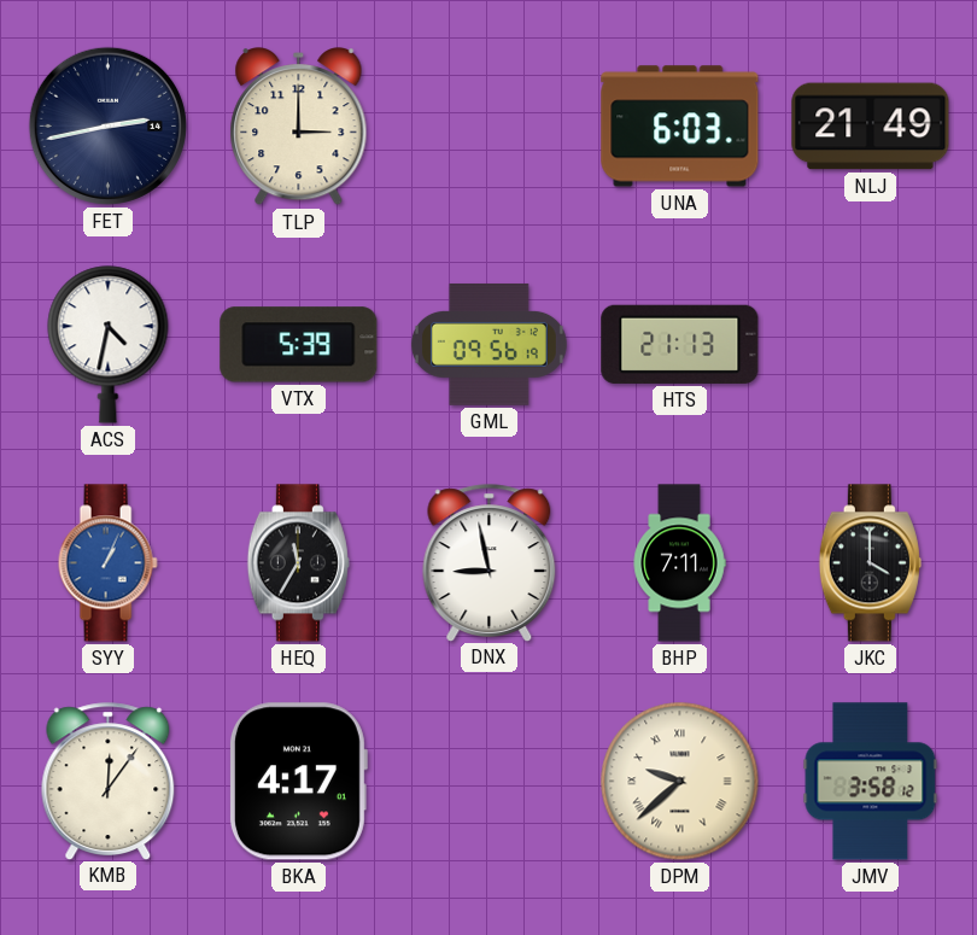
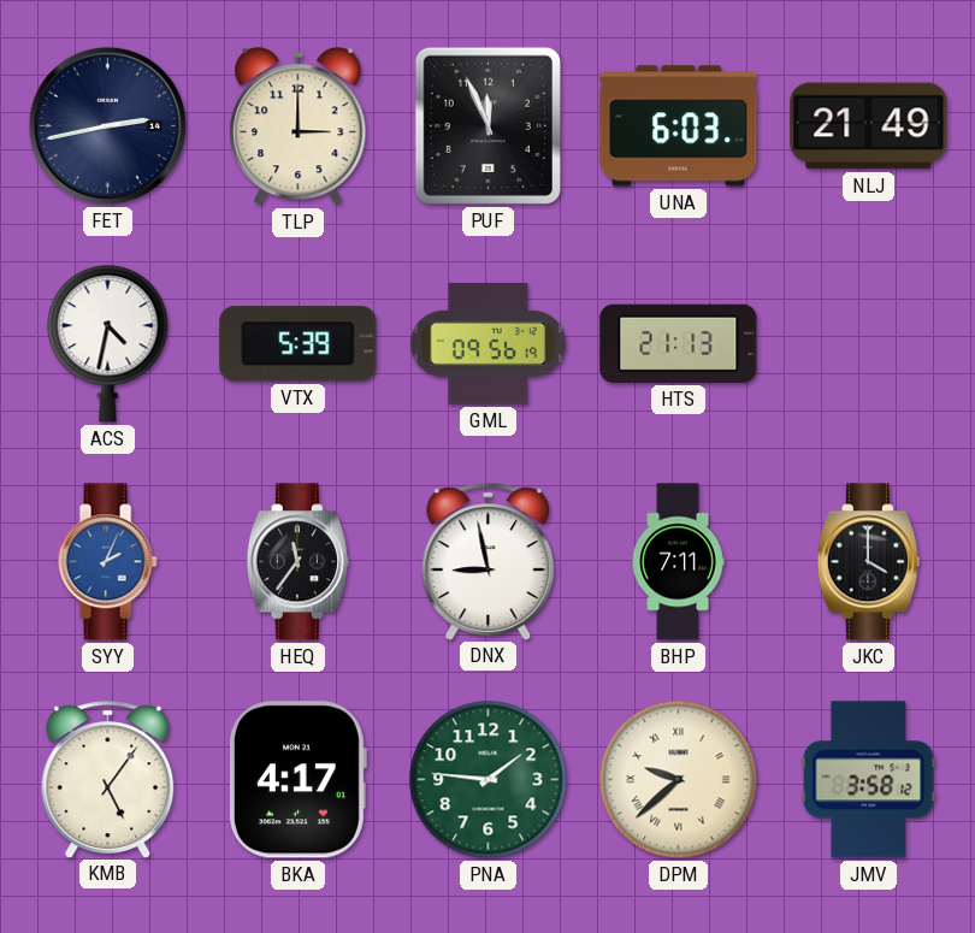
PUF: none -> 11:56 (487, 125)
SYY: 1:04 -> 2:04 (107, 562)
HEQ: 11:35 -> 11:36 (297, 562)
KMB: 12:06 -> 5:06 (108, 779)
PNA: none -> 1:46 (489, 780)
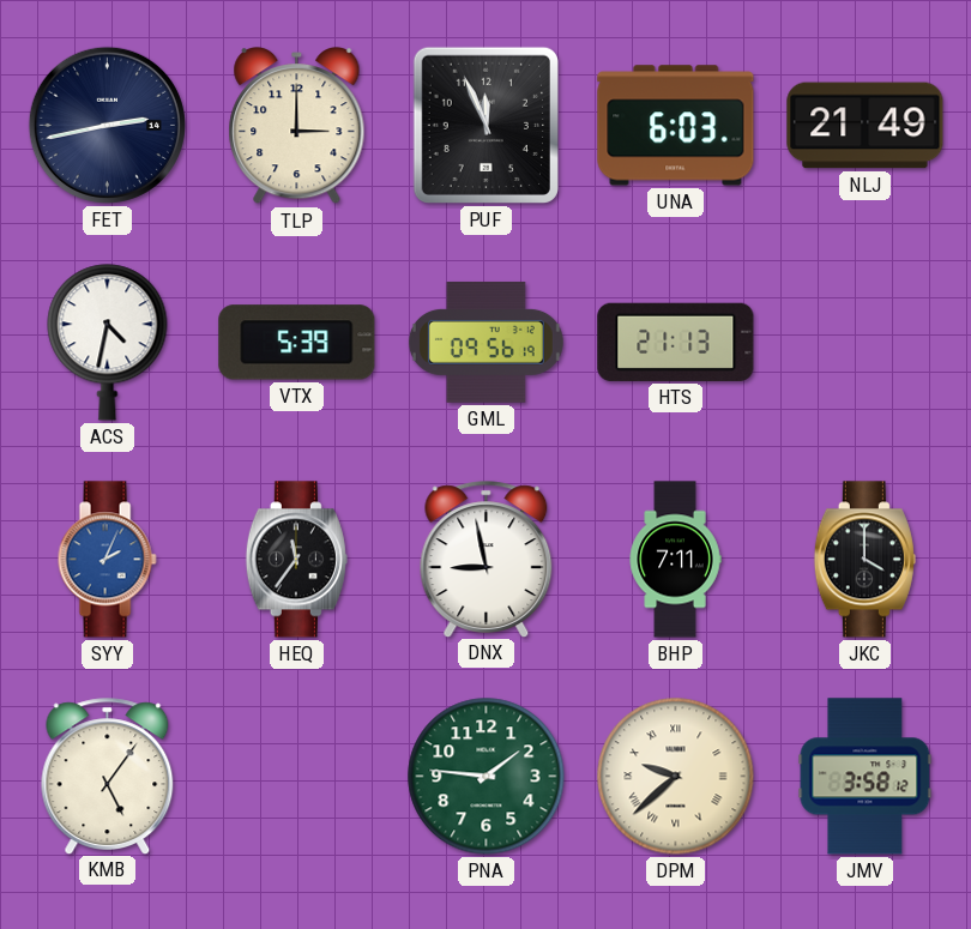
BKA: 4:17 -> none (297, 780)
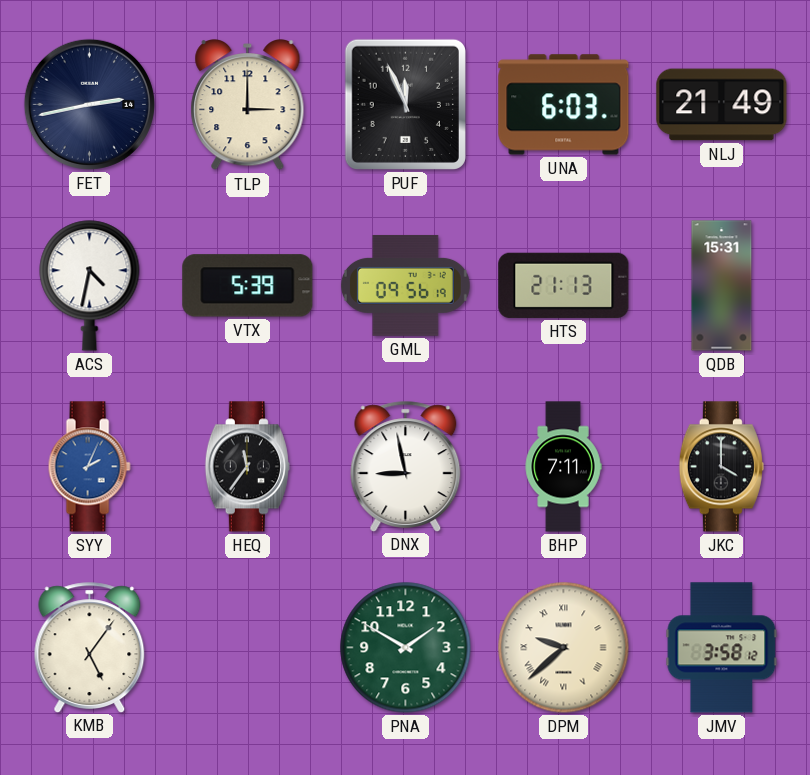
QDB: none -> 15:31 (722, 286)
PNA: 1:46 -> 1:50 (406, 648)
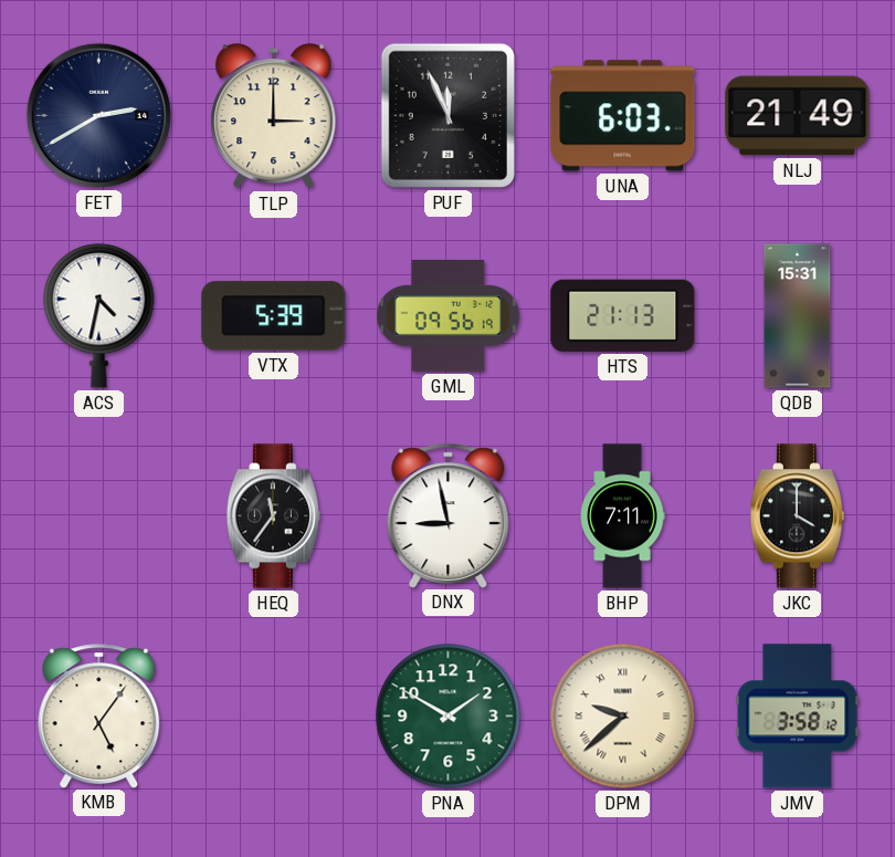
FET: 2:43 -> 2:40 (98, 115)
SYY: 2:04 -> none (89, 467)
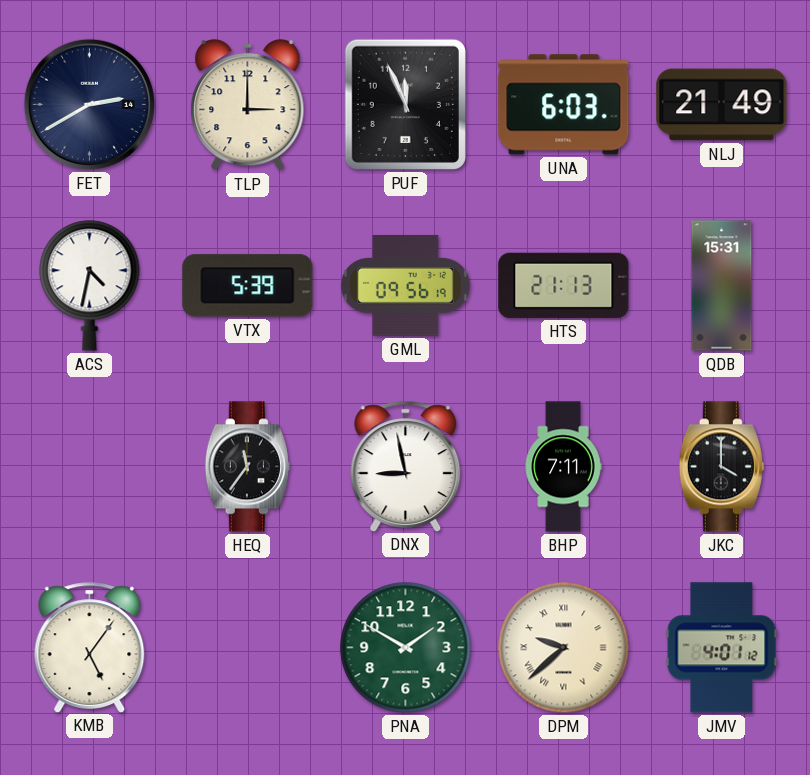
JMV: 3:58 -> 4:01 (722, 648)
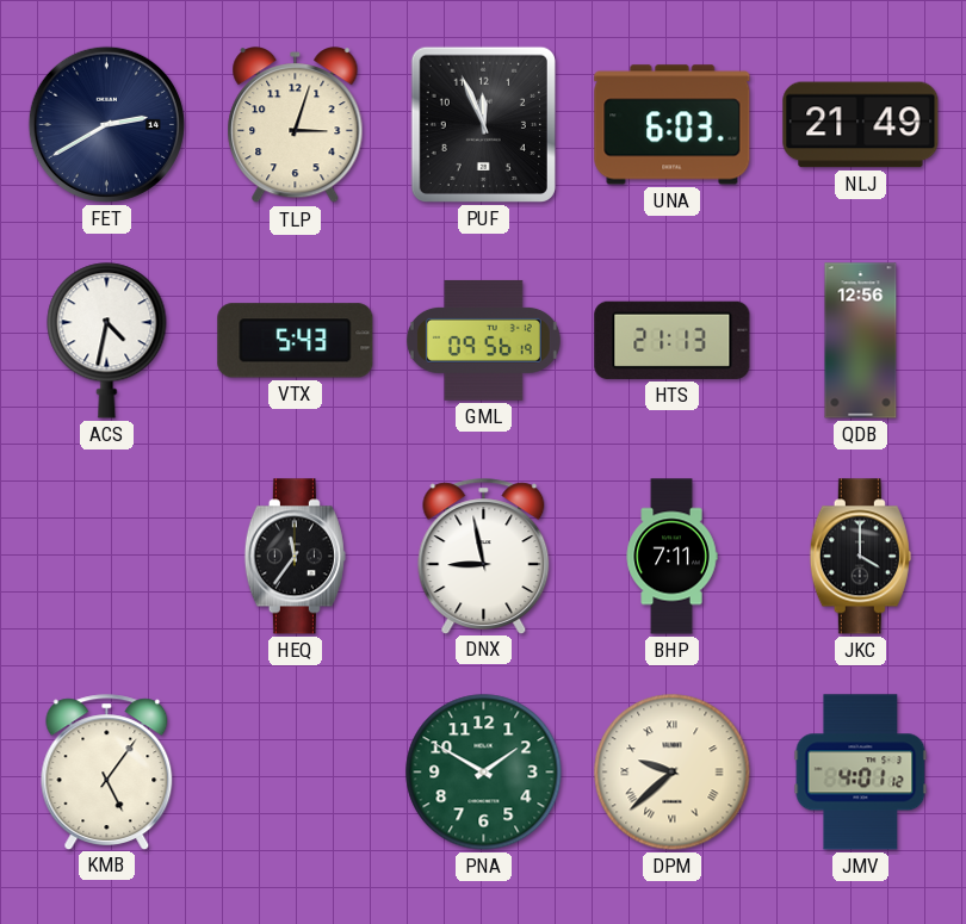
TLP: 3:00 -> 3:03 (296, 125)
VTX: 5:39 -> 5:43 (296, 341)
QDB: 15:31 -> 12:56 (861, 341)
